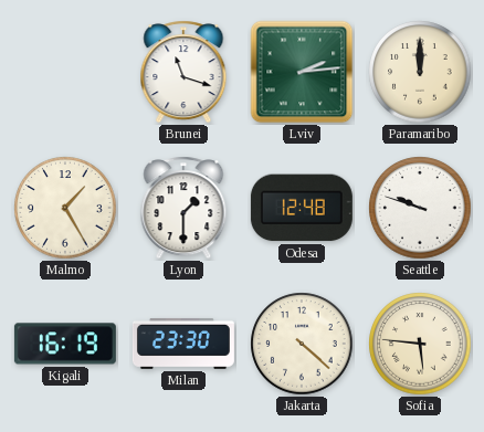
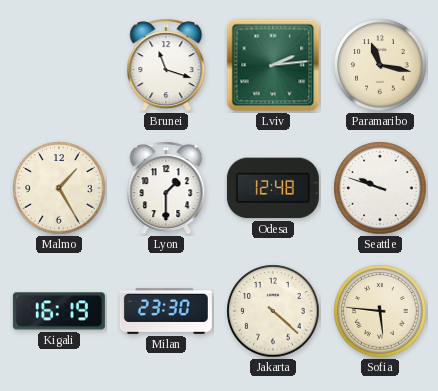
Paramaribo: 12:00 -> 11:17 (380, 65)
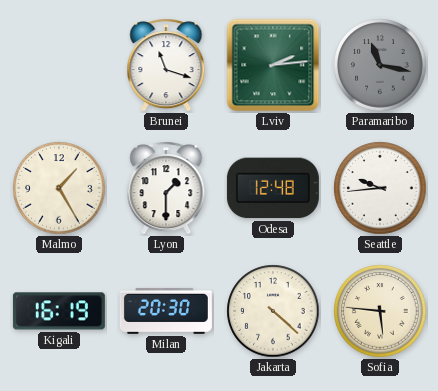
Paramaribo dial: cream -> grey (380, 65)
Seattle: 9:48 -> 9:44 (380, 188)
Milan: 23:30 -> 20:30 (166, 311)
